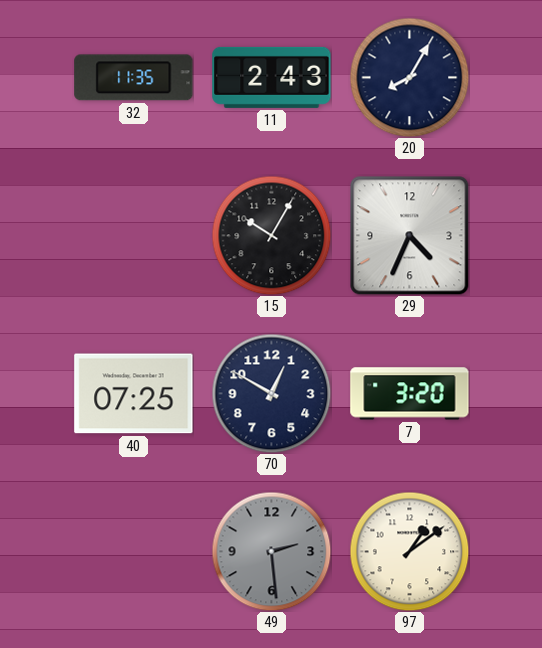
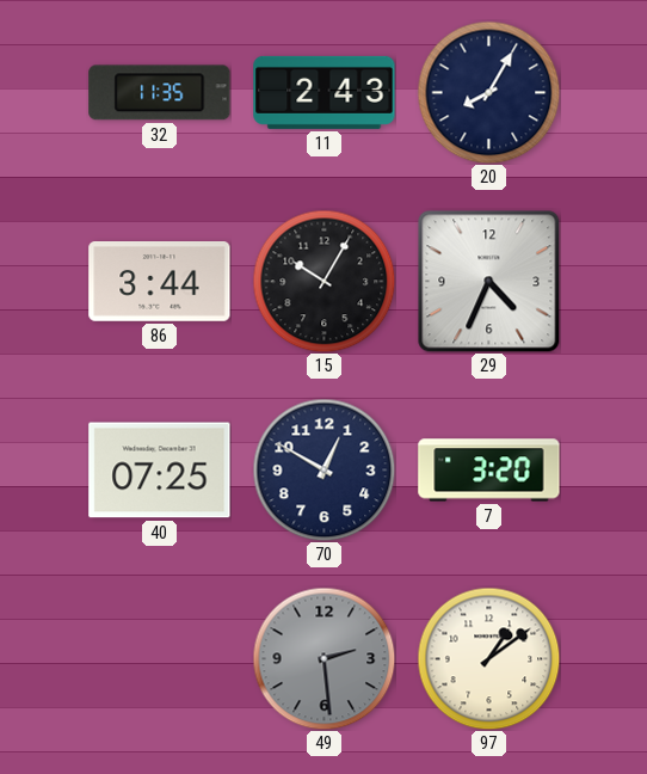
86: none -> 3:44 (160, 282)
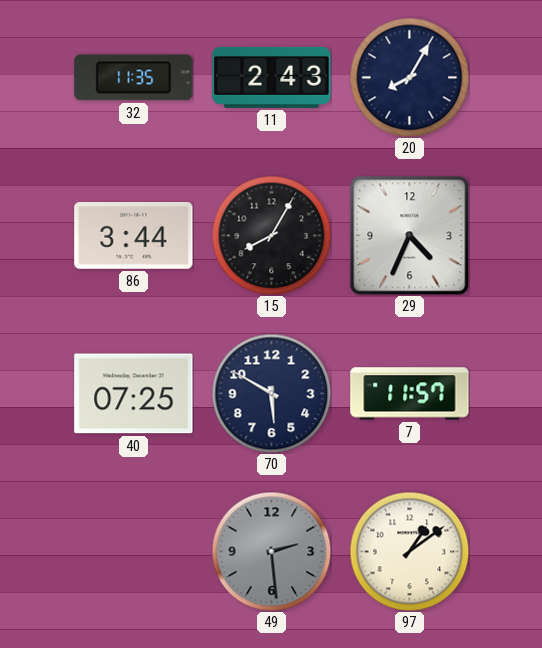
15: 10:05 -> 8:05 (271, 235)
70: 12:50 -> 5:50 (271, 393)
7: 3:20 -> 11:57 (410, 394)
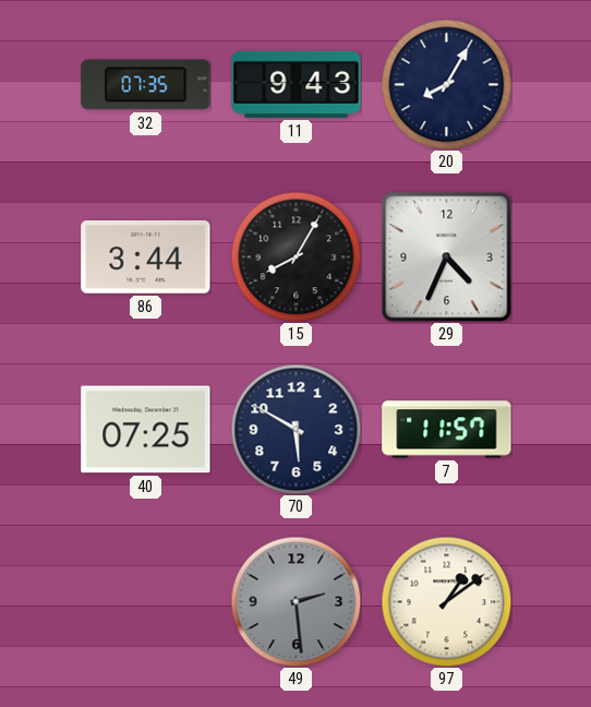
32: 11:35 -> 07:35 (146, 85)
11: 2:43 -> 9:43 (297, 84)
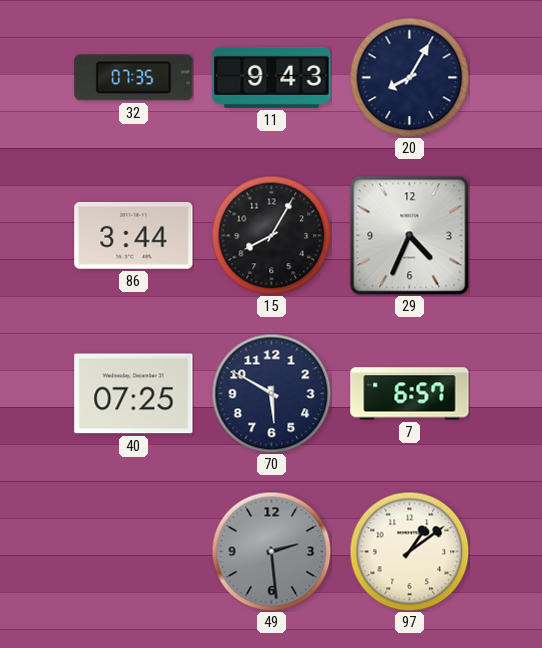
7: 11:57 -> 6:57 (410, 394)
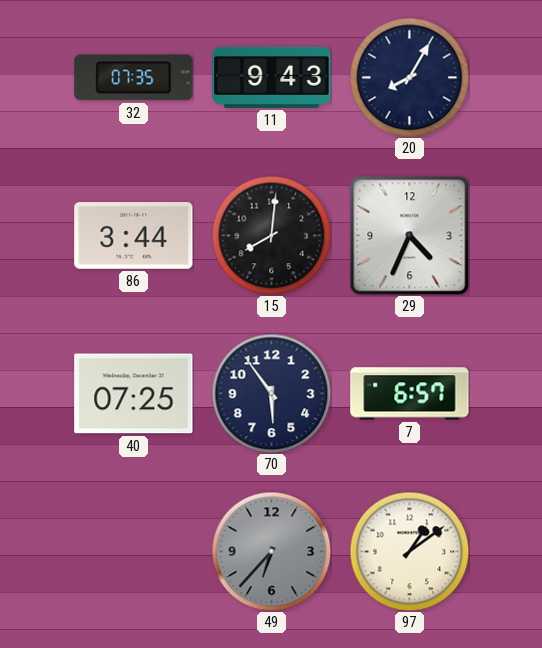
15: 8:05 -> 8:01 (271, 235)
70: 5:50 -> 5:54 (271, 393)
49: 2:29 -> 6:37 (271, 551)
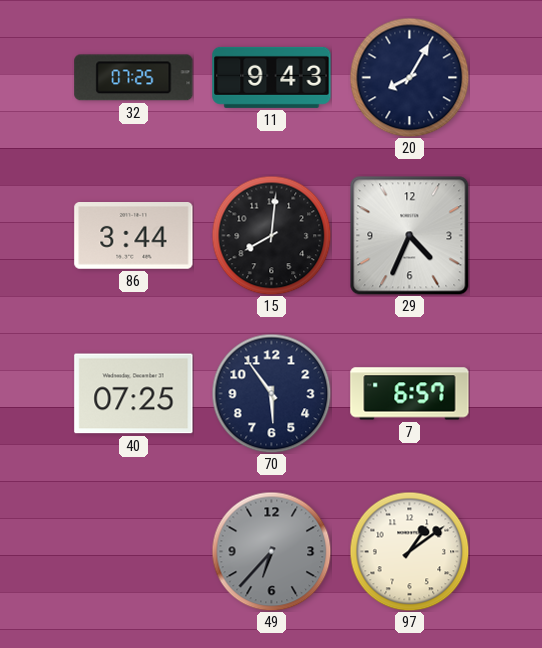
32: 07:35 -> 07:25 (134, 78)
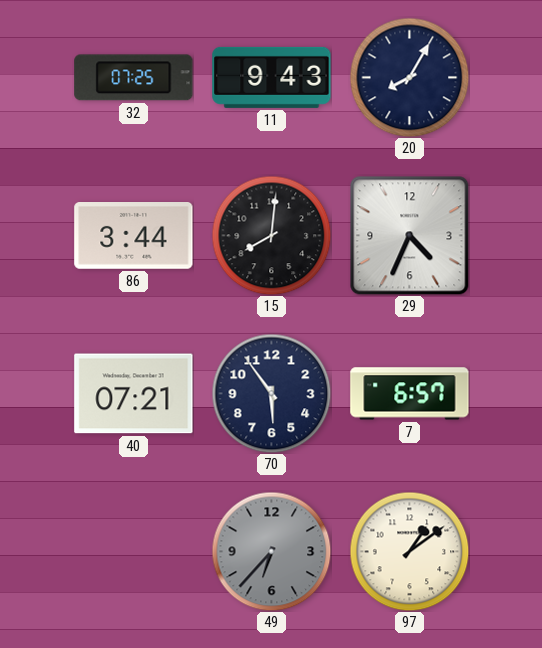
40: 07:25 -> 07:21 (134, 394)
